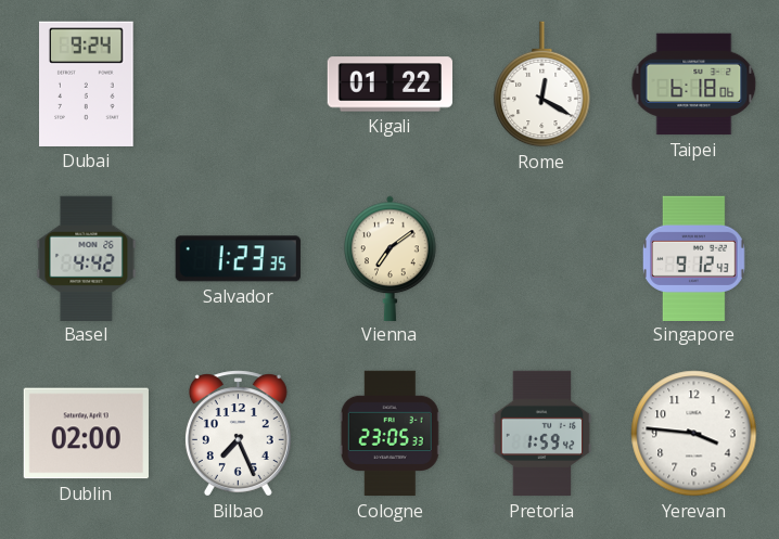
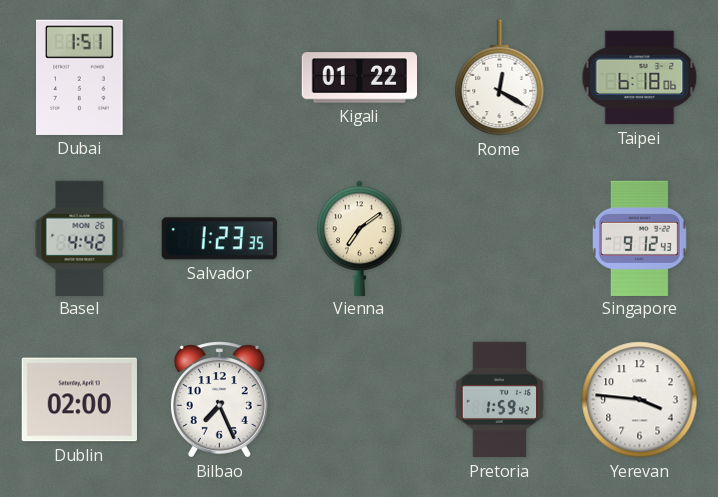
Dubai: 9:24 -> 1:51 (80, 77)
Cologne: 23:05 -> none (389, 434)
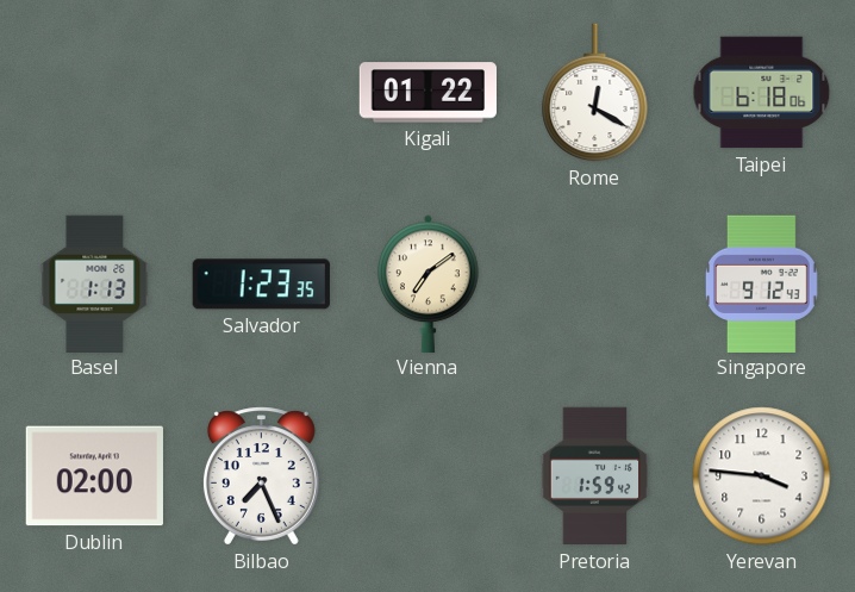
Dubai: 1:51 -> none (80, 77)
Basel: 4:42 -> 1:13 (95, 283)
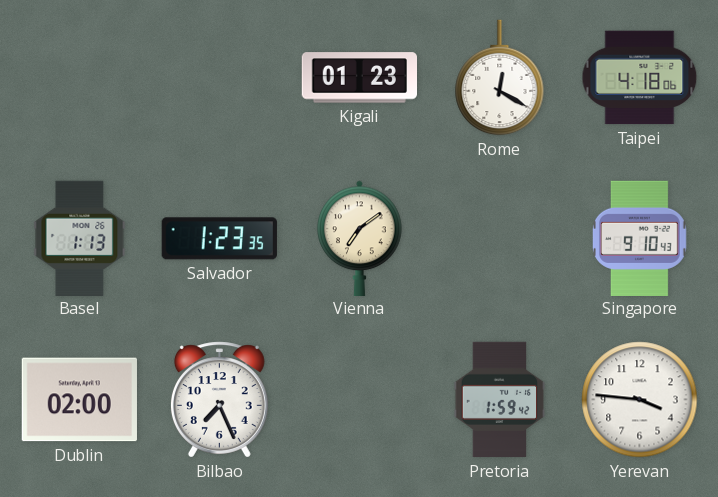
Kigali: 01:22 -> 01:23 (359, 78)
Taipei: 6:18 -> 4:18 (640, 78)
Singapore: 9:12 -> 9:10 (639, 238)
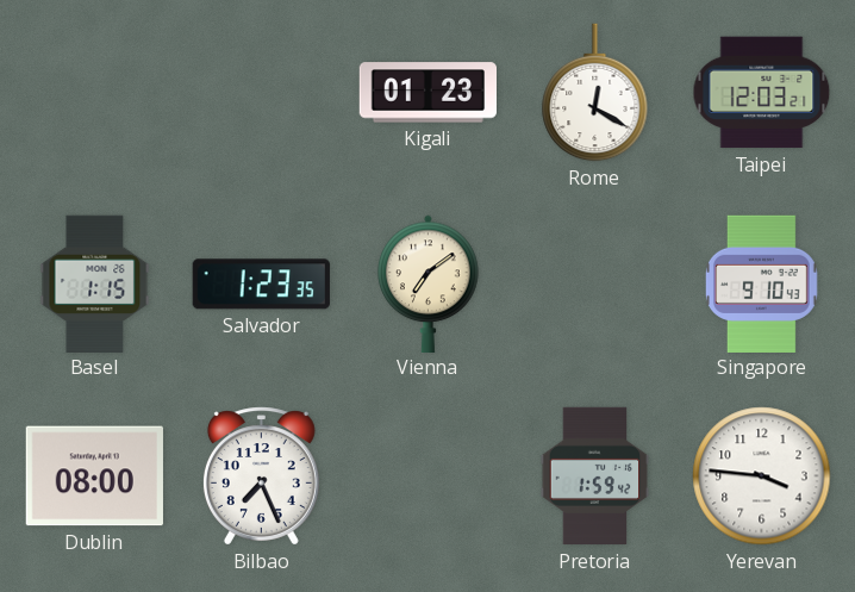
Taipei: 4:18 -> 12:03 (762, 93)
Basel: 1:13 -> 1:15 (95, 283)
Dublin: 02:00 -> 08:00 (94, 476)
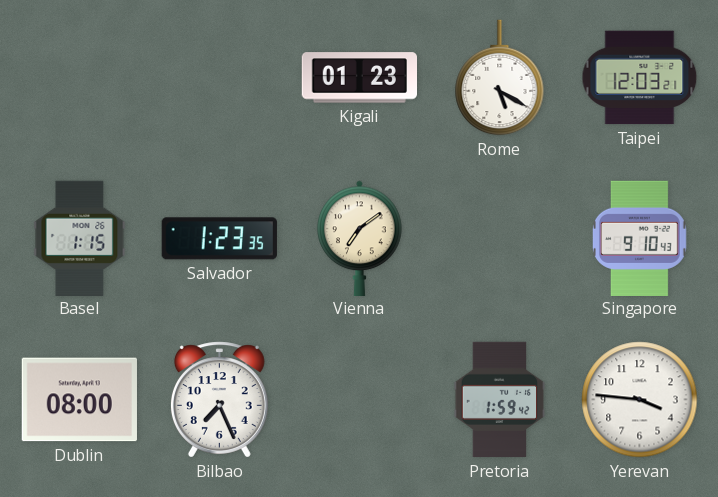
Rome: 12:20 -> 5:20 (500, 78)
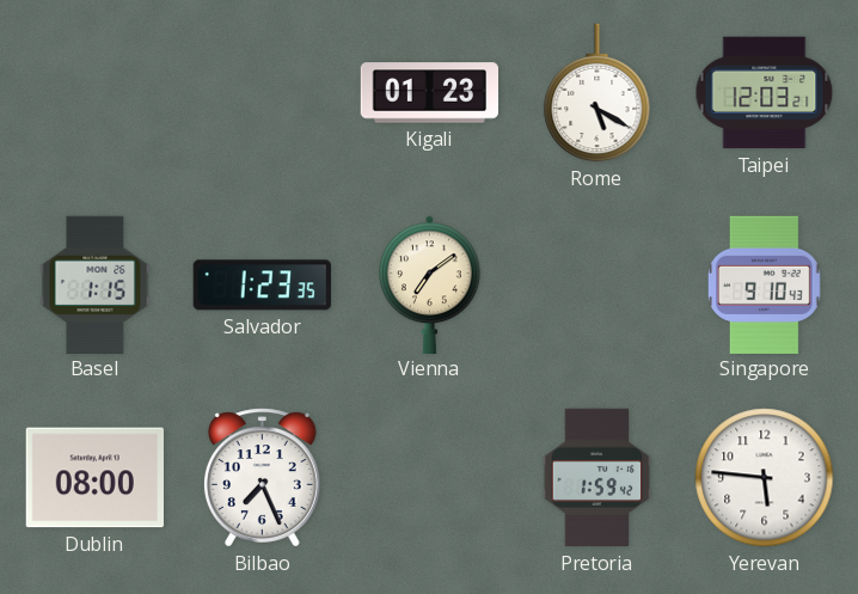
Yerevan: 3:46 -> 5:46 (765, 478)
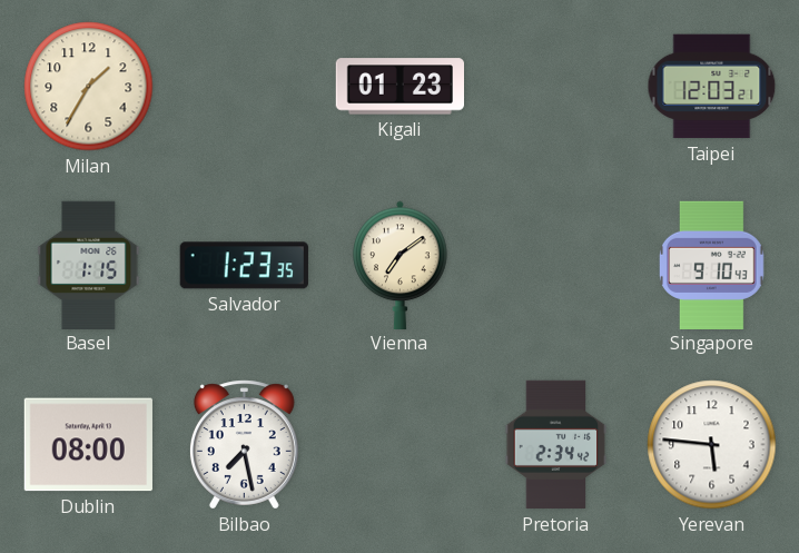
Milan: none -> 1:35 (89, 87)
Rome: 5:20 -> none (597, 93)
Bilbao: 7:26 -> 7:28 (244, 445)
Pretoria: 1:59 -> 2:34 (556, 445)
